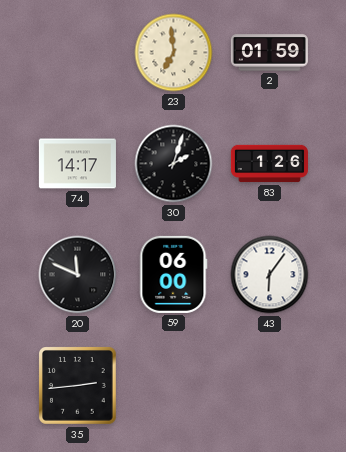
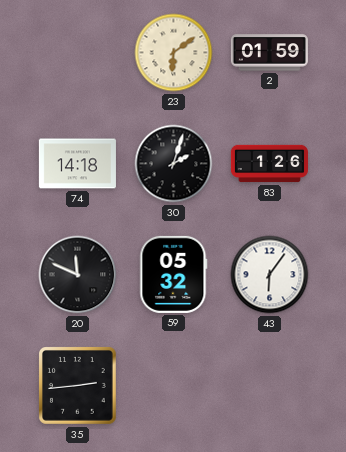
23: 6:59 -> 6:09 (174, 53)
74: 14:17 -> 14:18 (77, 164)
59: 06:00 -> 05:32 (174, 274)
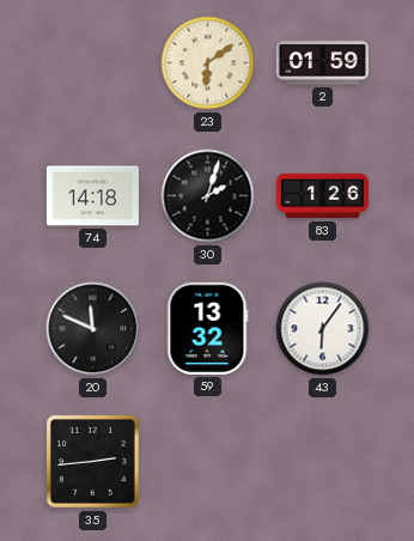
59: 05:32 -> 13:32 (208, 328)
